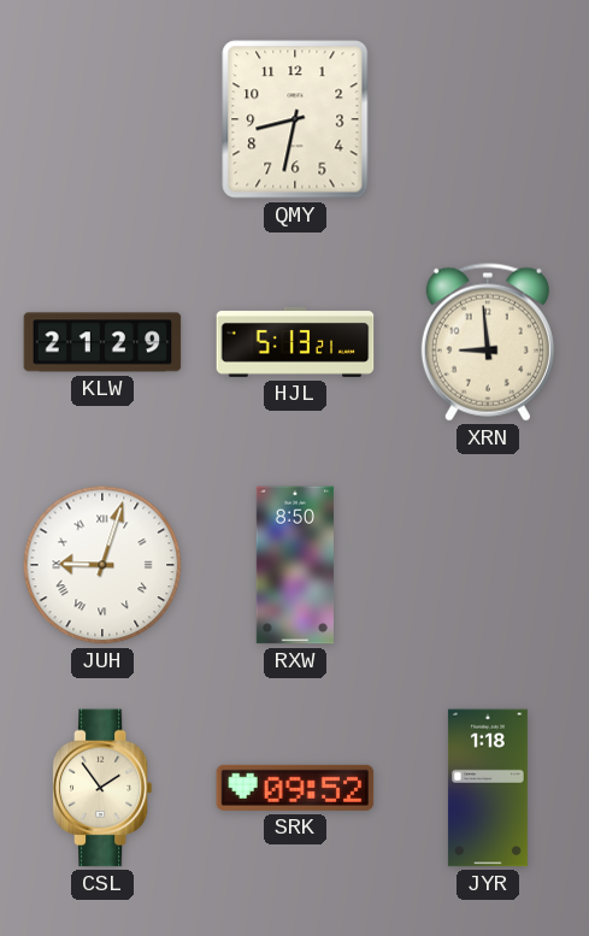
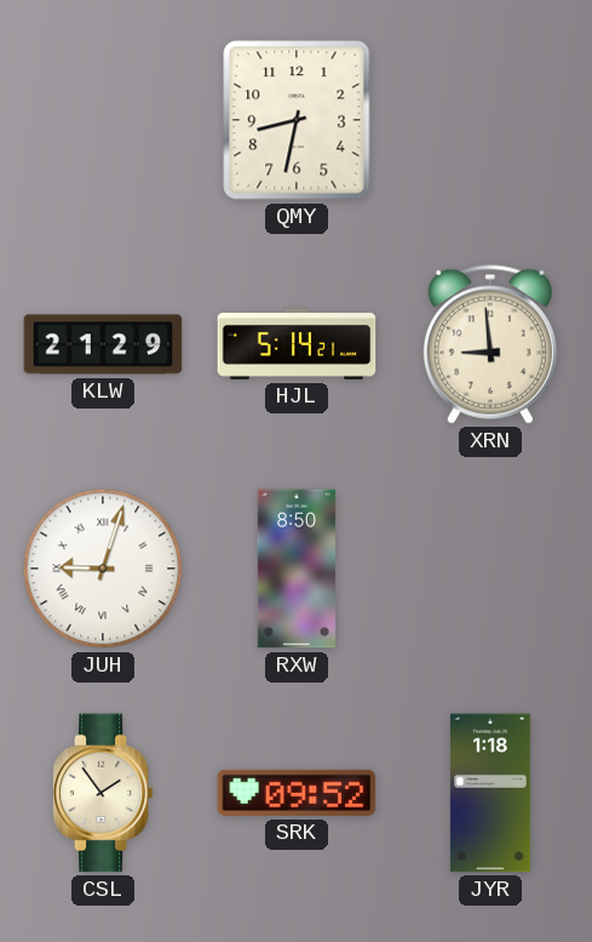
HJL: 5:13 -> 5:14 (297, 344)
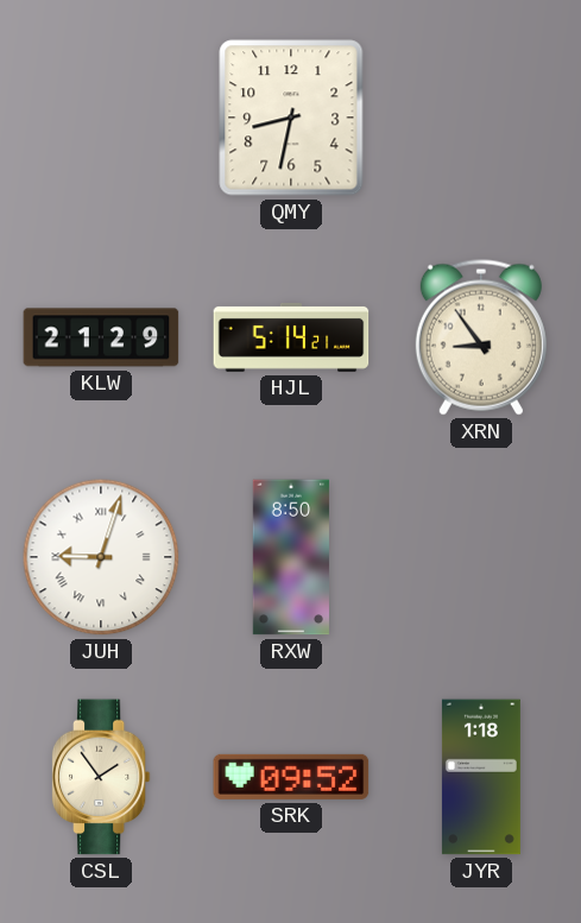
XRN: 8:59 -> 8:54 (481, 337)
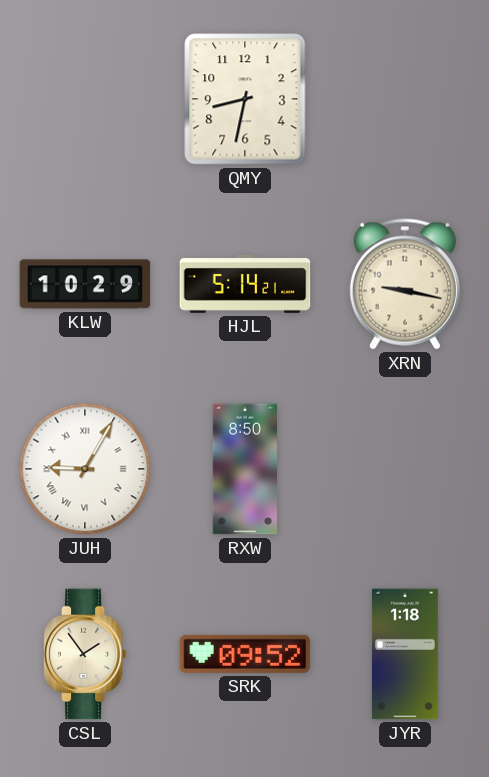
KLW: 21:29 -> 10:29 (85, 284)
XRN: 8:54 -> 9:17 (405, 284)
JUH: 9:03 -> 9:05 (85, 469)
